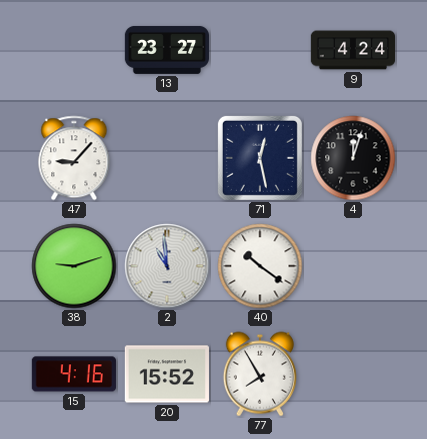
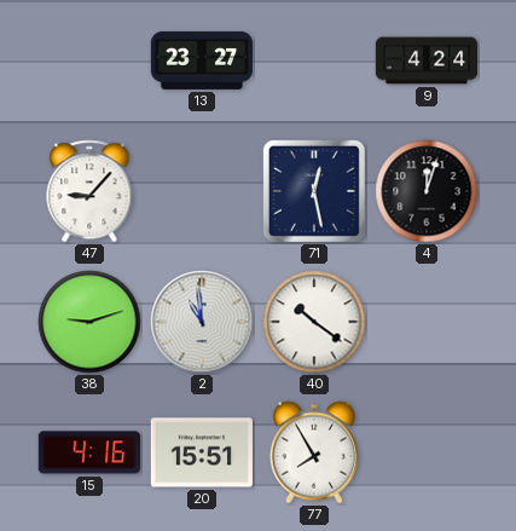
20: 15:52 -> 15:51 (202, 452)
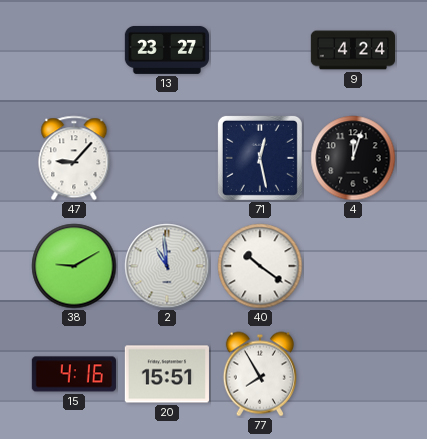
38: 9:12 -> 9:10 (74, 266)
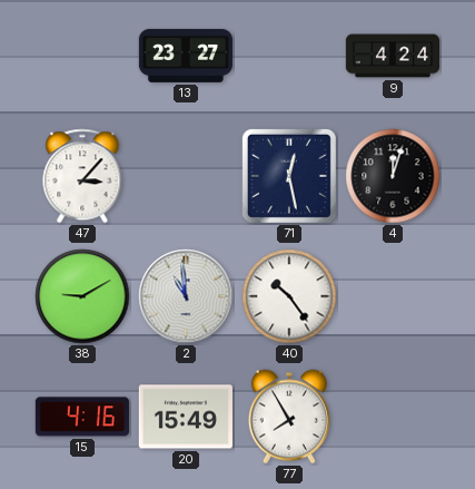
47: 9:07 -> 3:07 (82, 176)
40: 10:21 -> 10:24 (289, 296)
20: 15:51 -> 15:49 (186, 417)
